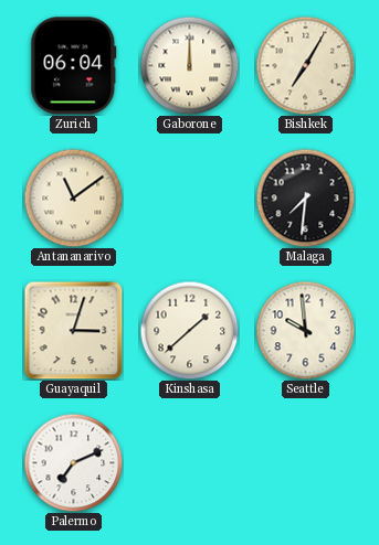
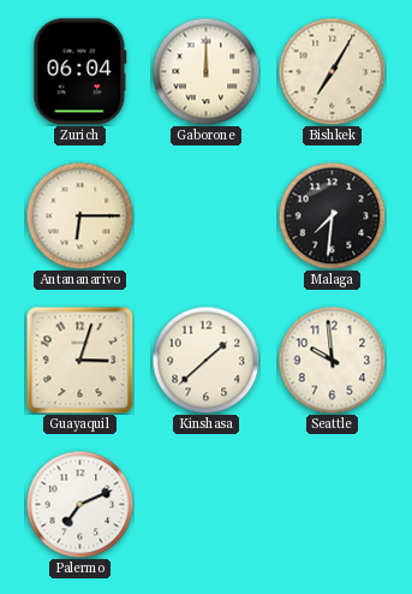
Antananarivo: 11:09 -> 6:15 (79, 215)
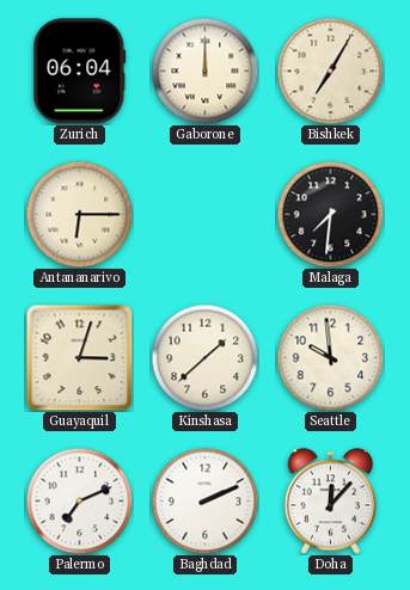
Baghdad: none -> 2:11 (204, 500)
Doha: none -> 12:07 (331, 502)
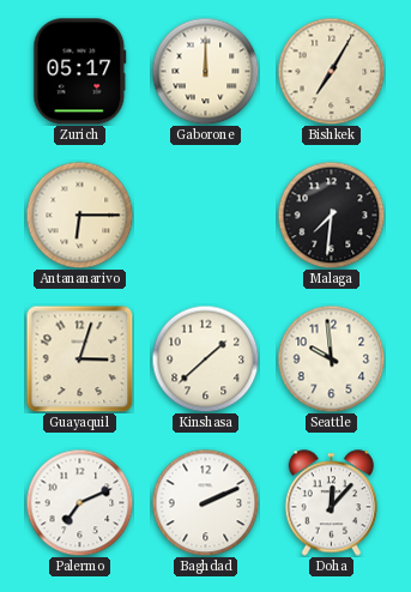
Zurich: 06:04 -> 05:17 (80, 72)
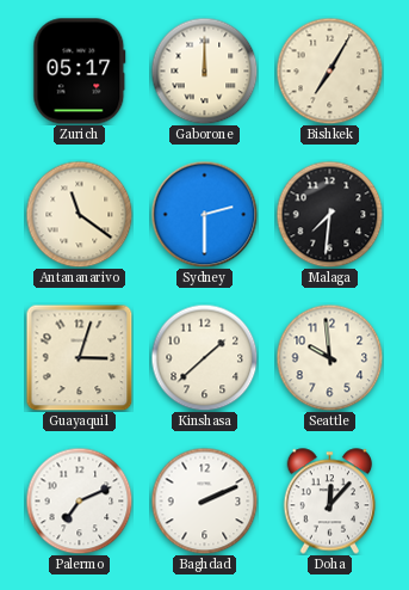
Antananarivo: 6:15 -> 11:21 (79, 214)
Sydney: none -> 2:30 (204, 214)
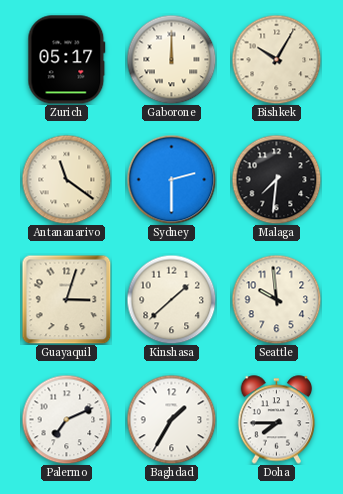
Bishkek: 7:05 -> 10:05 (276, 59)
Baghdad: 2:11 -> 1:35 (171, 419)
Doha: 12:07 -> 7:45 (277, 420)
